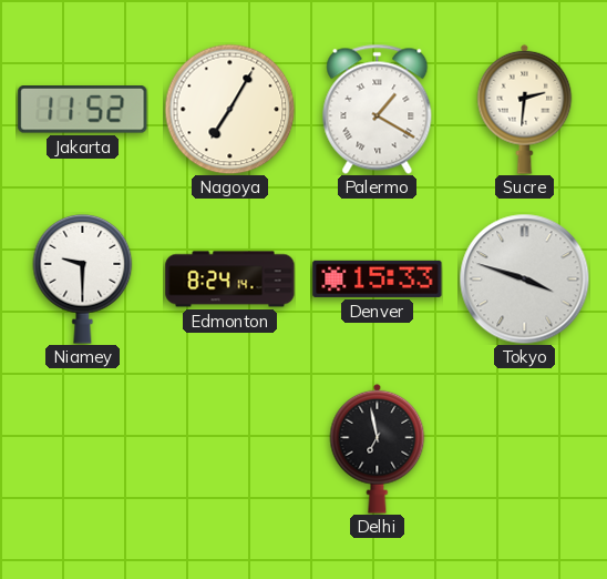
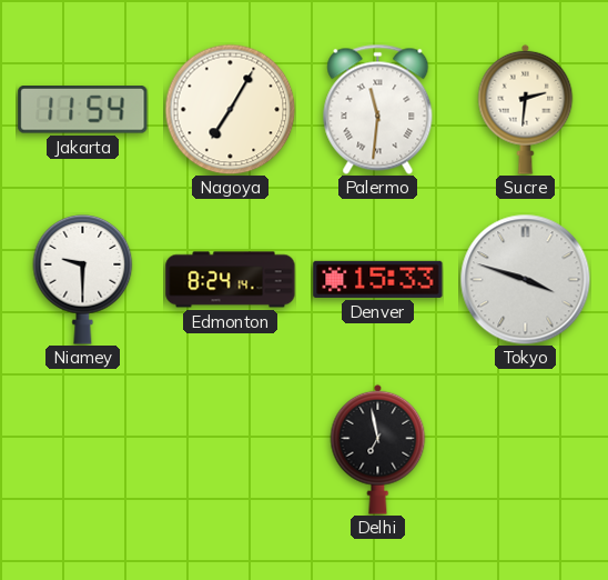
Jakarta: 11:52 -> 11:54 (83, 110)
Palermo: 1:20 -> 11:31 (378, 109)
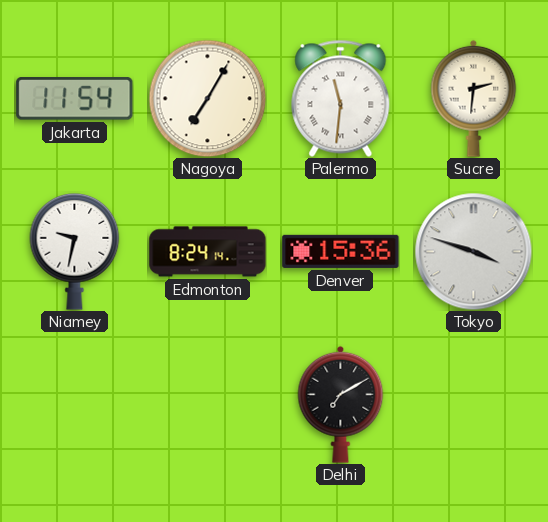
Niamey: 9:30 -> 9:32 (75, 251)
Denver: 15:33 -> 15:36 (341, 251)
Delhi: 6:58 -> 7:10 (341, 404)
